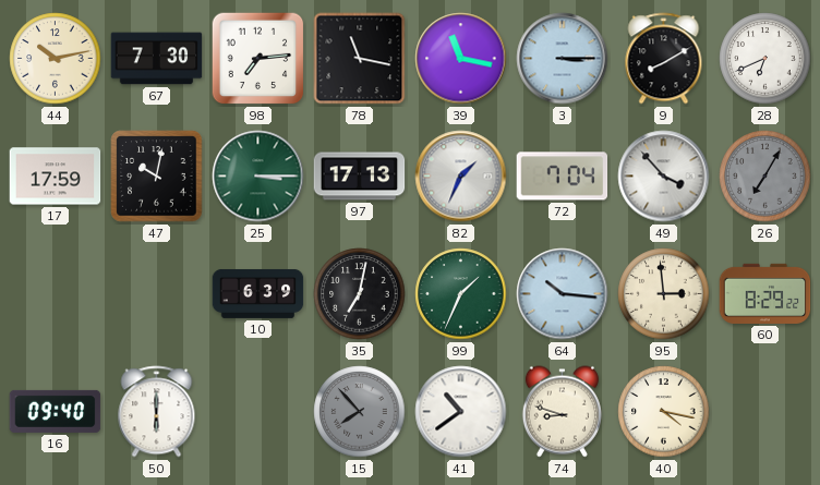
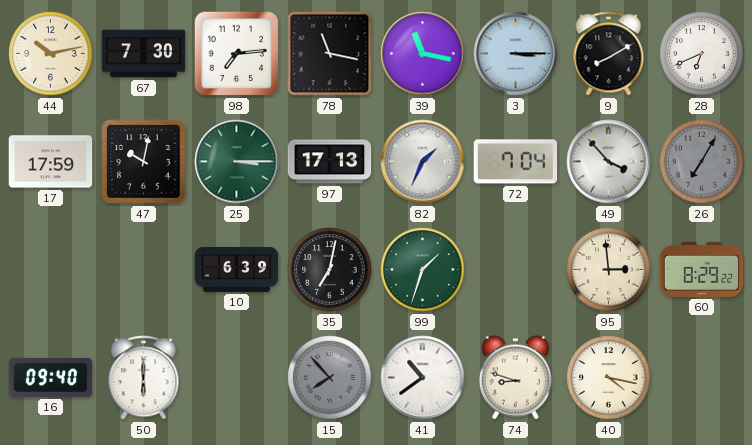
99: 1:34 -> 1:33 (423, 270)
64: 10:16 -> none (563, 294)
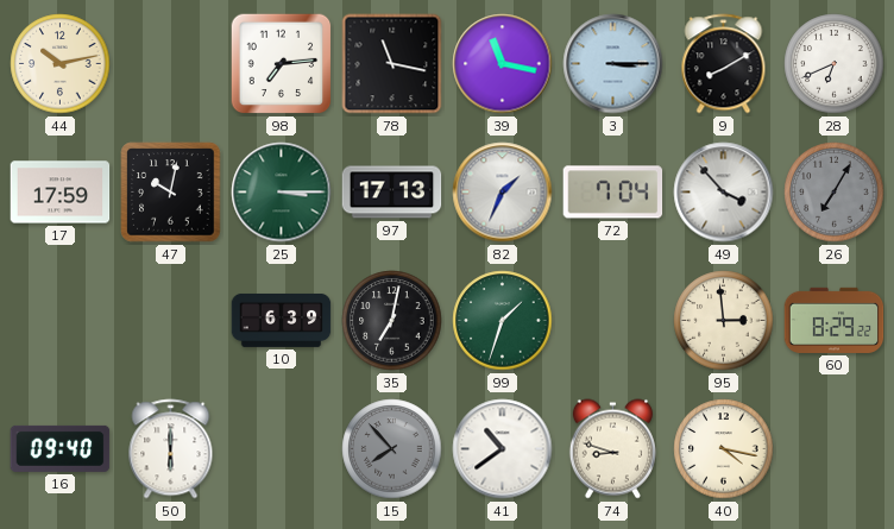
67: 7:30 -> none (144, 54)
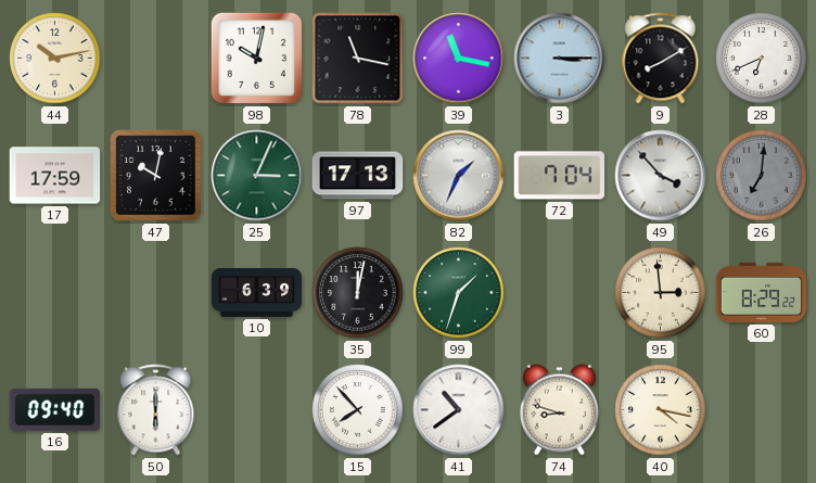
98: 7:14 -> 10:02 (257, 59)
25: 3:15 -> 3:04 (257, 176)
26: 7:05 -> 7:01 (762, 176)
35: 7:02 -> 12:02 (358, 293)
15 dial: grey -> white (358, 410)
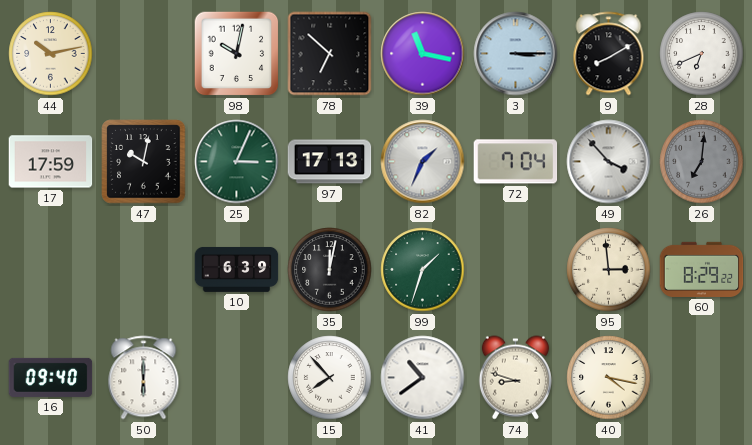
78: 11:17 -> 6:52 (330, 54)
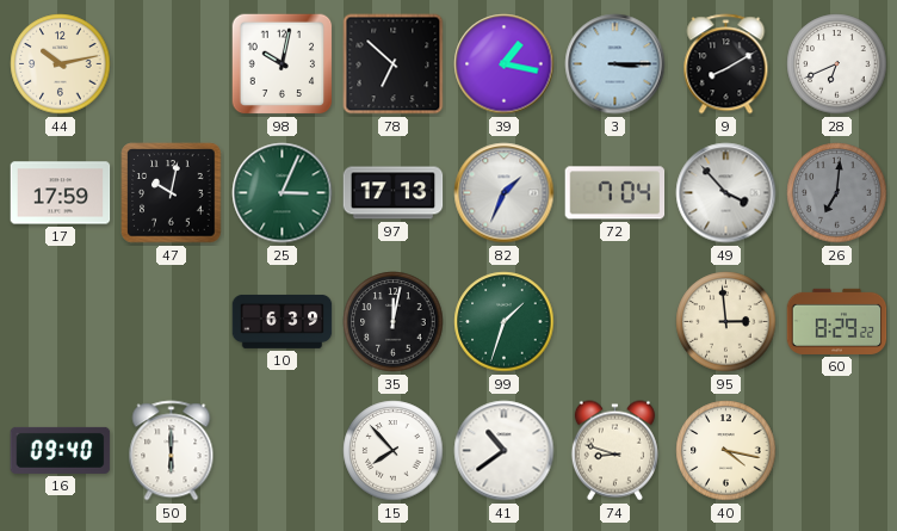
39: 11:17 -> 1:17 (505, 64)
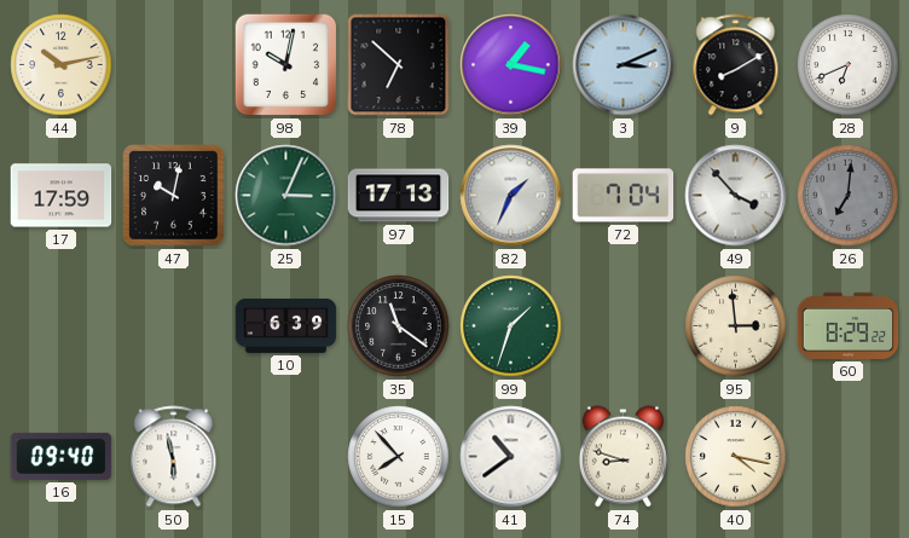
3: 3:15 -> 3:11 (624, 65)
35: 12:02 -> 11:21 (399, 326)
50: 6:00 -> 5:58 (174, 457)
